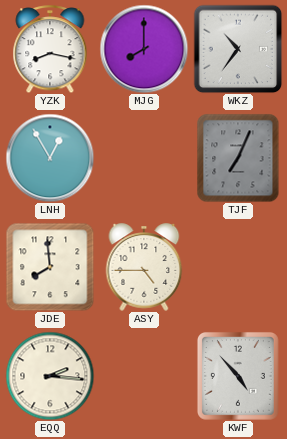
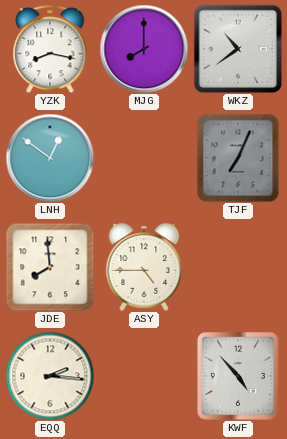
WKZ: 10:36 -> 10:39 (238, 49)
LNH: 12:55 -> 12:51 (50, 158)
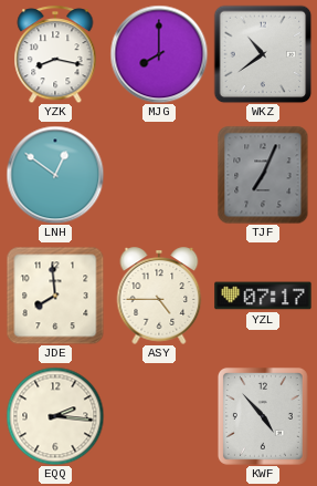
YZL: none -> 07:17 (263, 296)
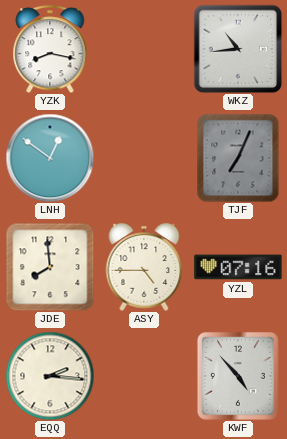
MJG: 8:00 -> none (159, 54)
WKZ: 10:39 -> 10:44 (238, 49)
YZL: 07:17 -> 07:16 (238, 267)
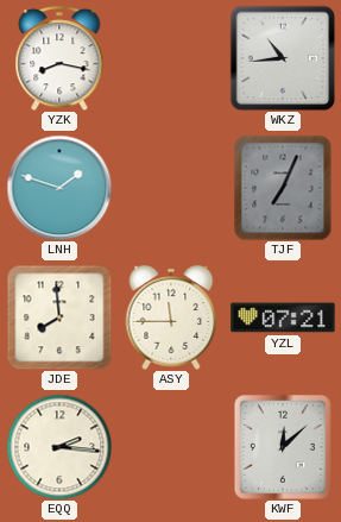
LNH: 12:51 -> 1:48 (59, 188)
ASY: 4:45 -> 11:45 (171, 317)
YZL: 07:16 -> 07:21 (283, 317)
KWF: 4:53 -> 12:08 (283, 447)
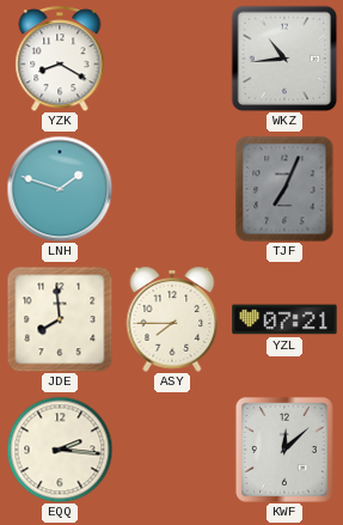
YZK: 8:17 -> 8:20 (60, 59)
ASY: 11:45 -> 7:45 (172, 319)
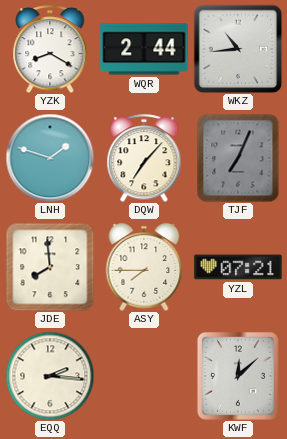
WQR: none -> 2:44 (144, 49)
DQW: none -> 7:07 (144, 158)
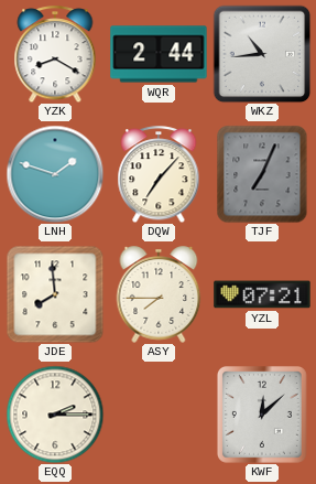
EQQ: 2:16 -> 2:15 (55, 415)
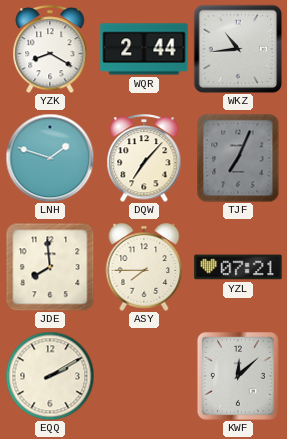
EQQ: 2:15 -> 2:10 (50, 376)
